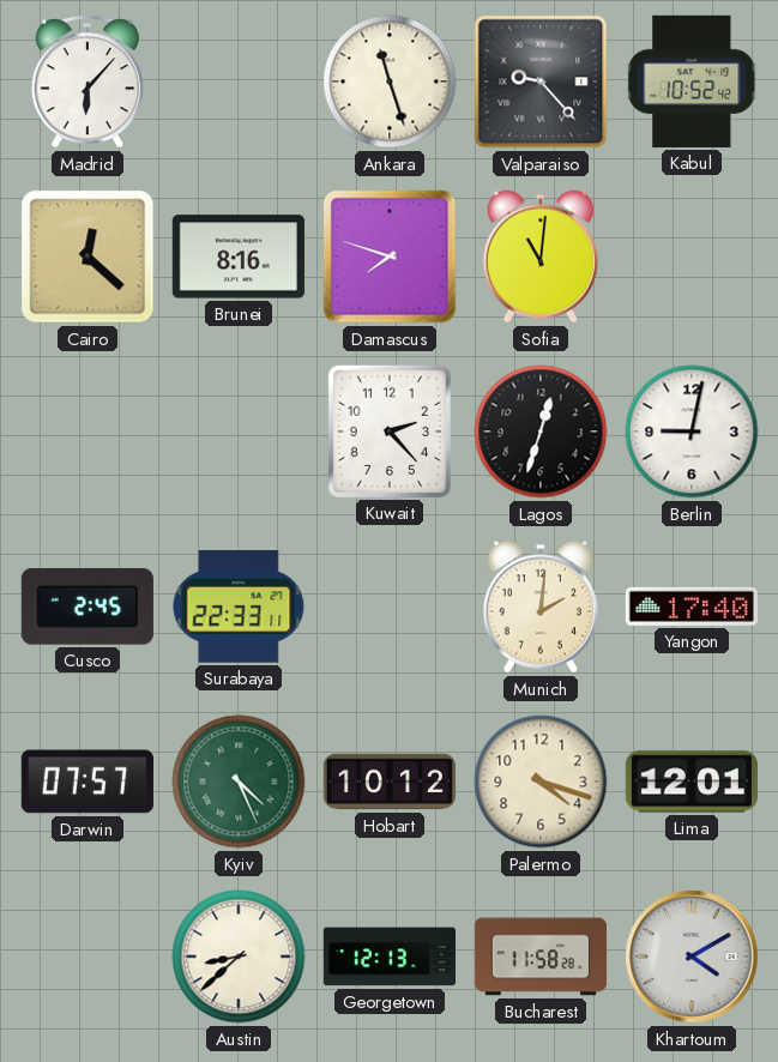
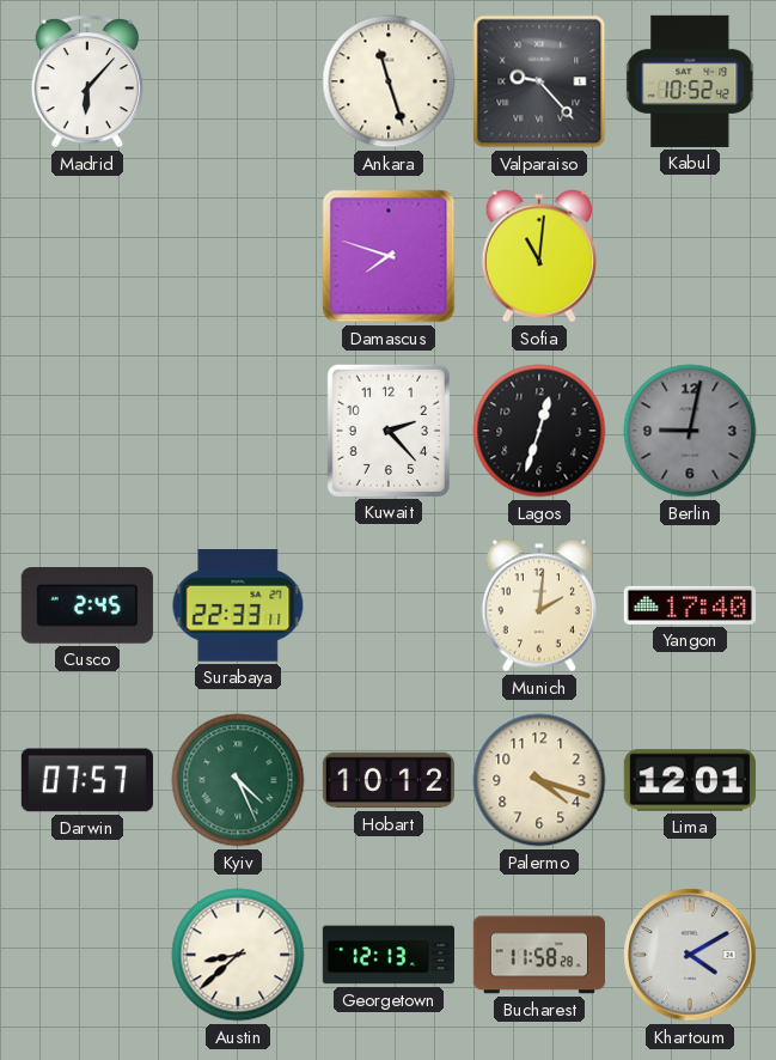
Cairo: 12:22 -> none (88, 257)
Brunei: 8:16 -> none (239, 257)
Berlin dial: white -> grey (690, 431)
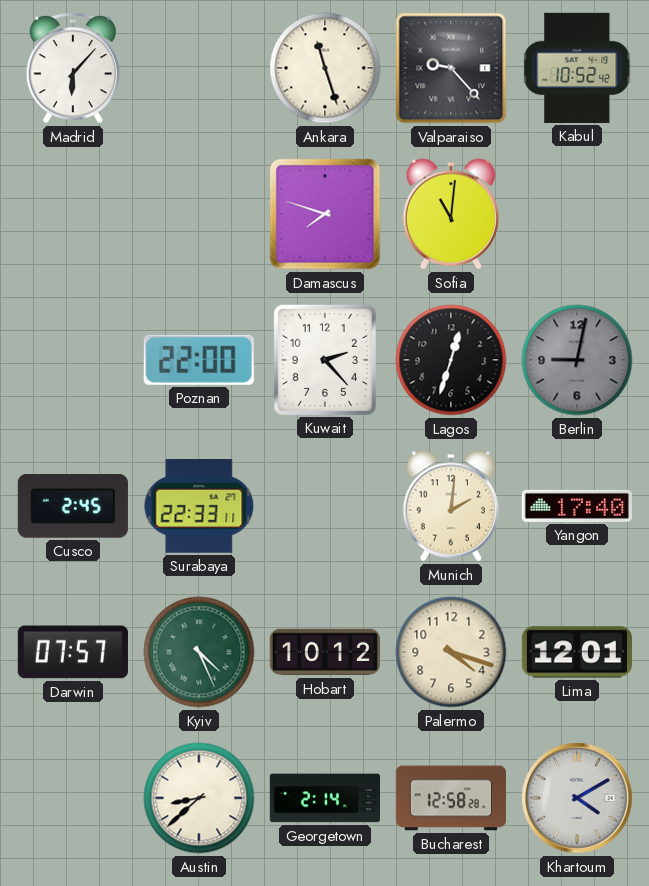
Poznan: none -> 22:00 (199, 360)
Georgetown: 12:13 -> 2:14 (324, 798)
Bucharest: 11:58 -> 12:58 (451, 798)
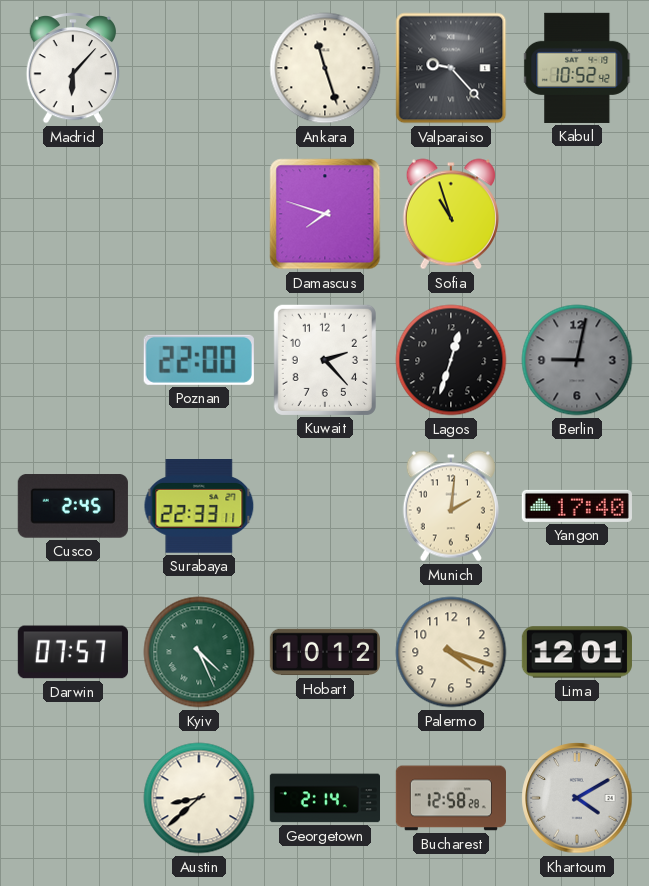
Sofia: 11:01 -> 10:57 (451, 214)
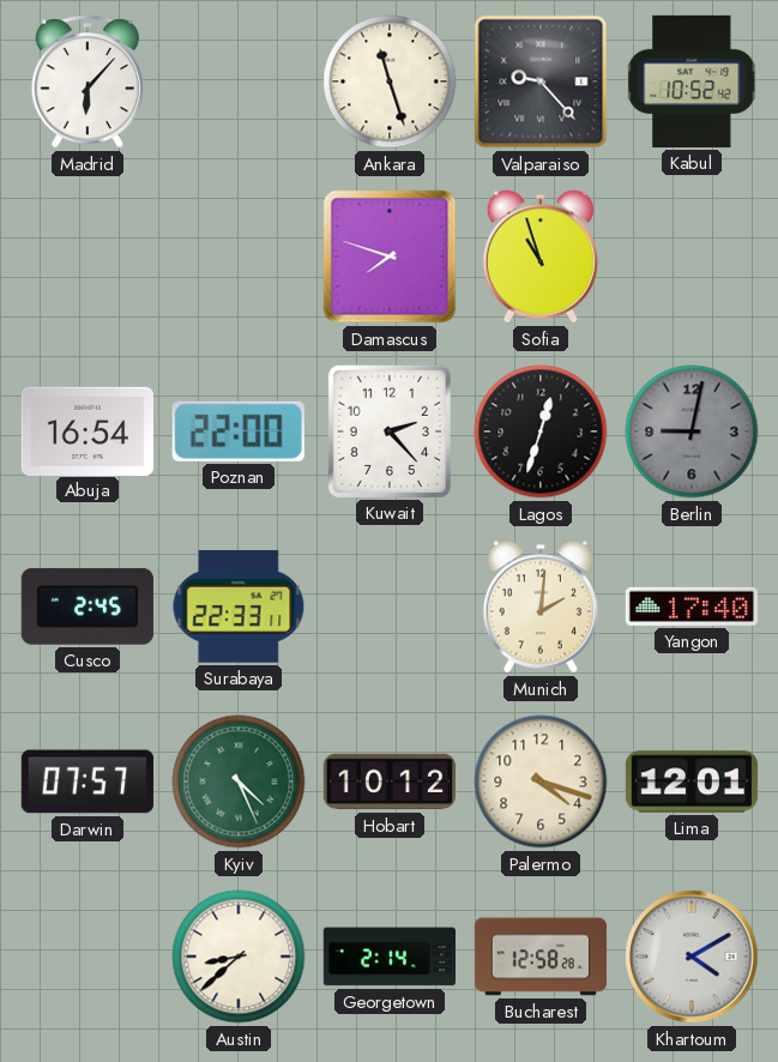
Abuja: none -> 16:54 (88, 430)
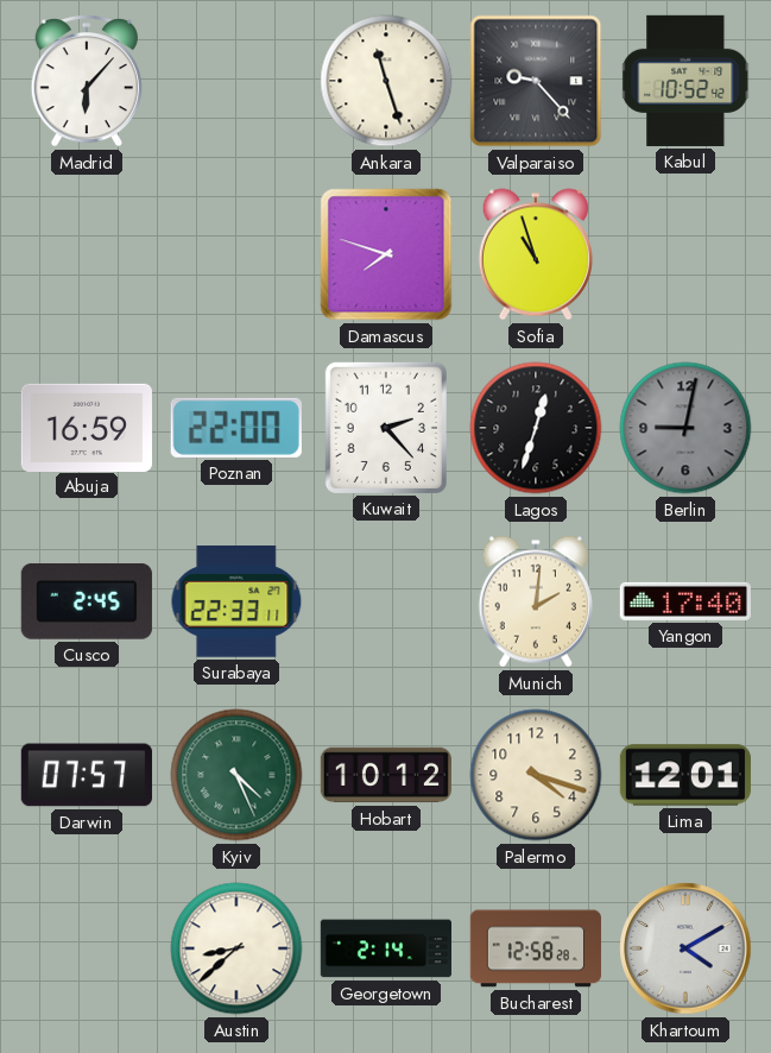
Abuja: 16:54 -> 16:59 (87, 427)
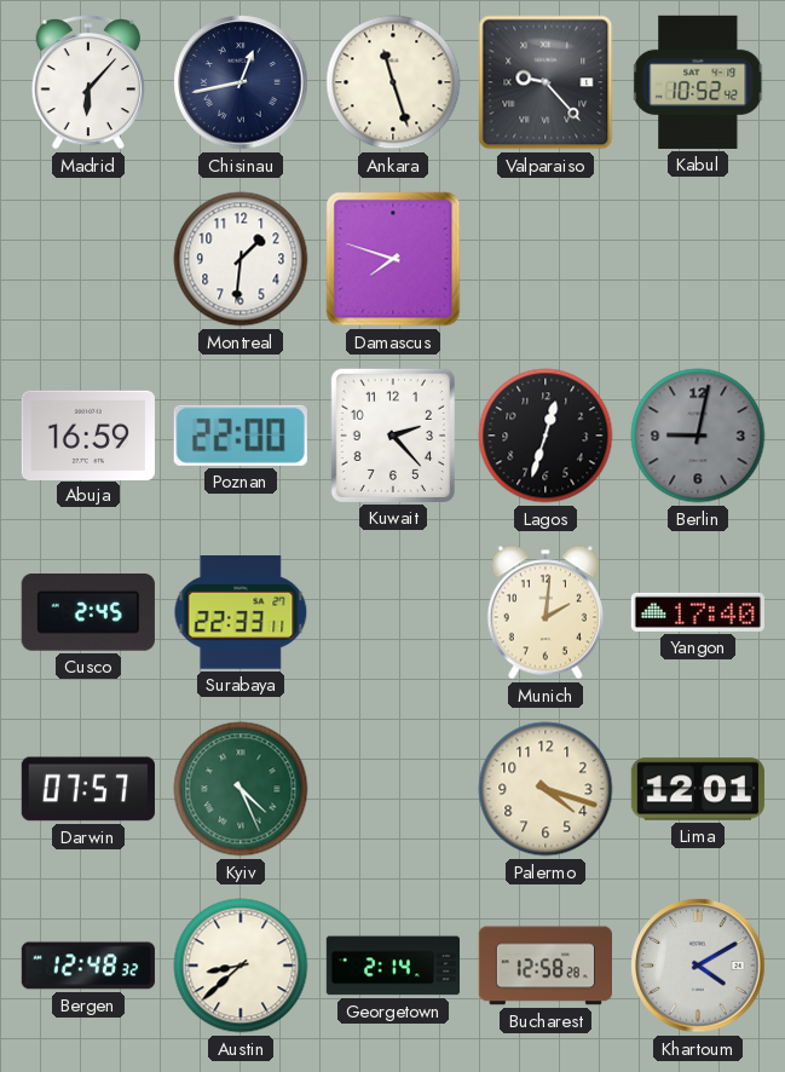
Chisinau: none -> 12:43 (241, 82)
Montreal: none -> 1:31 (241, 259)
Sofia: 10:57 -> none (536, 254)
Hobart: 10:12 -> none (386, 775)
Bergen: none -> 12:48 (87, 966)
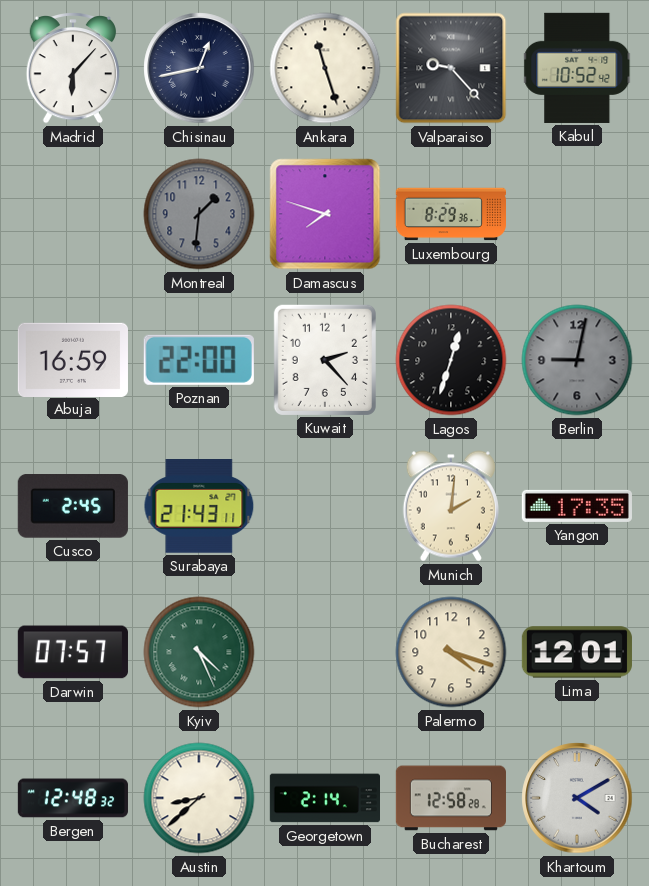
Montreal dial: white -> grey (199, 214)
Luxembourg: none -> 8:29 (450, 214)
Surabaya: 22:33 -> 21:43 (199, 507)
Yangon: 17:40 -> 17:35 (577, 506)
